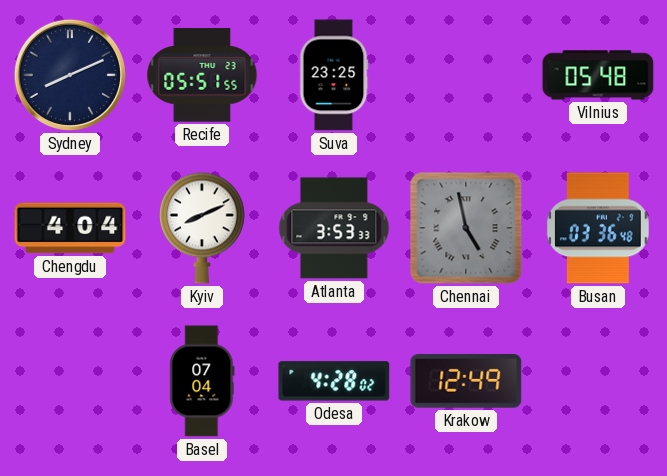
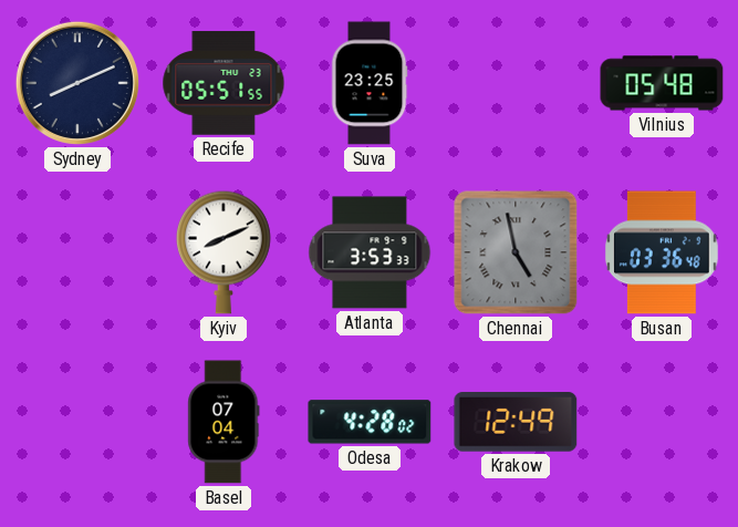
Chengdu: 4:04 -> none (70, 228)
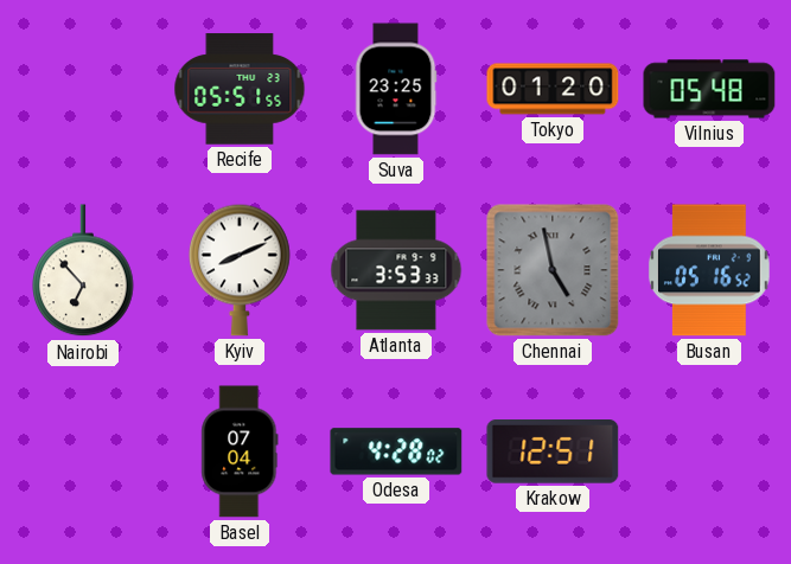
Sydney: 8:11 -> none (77, 83)
Tokyo: none -> 01:20 (553, 89)
Nairobi: none -> 6:53 (83, 271)
Busan: 03:36 -> 05:16 (709, 270)
Krakow: 12:49 -> 12:51 (553, 453)
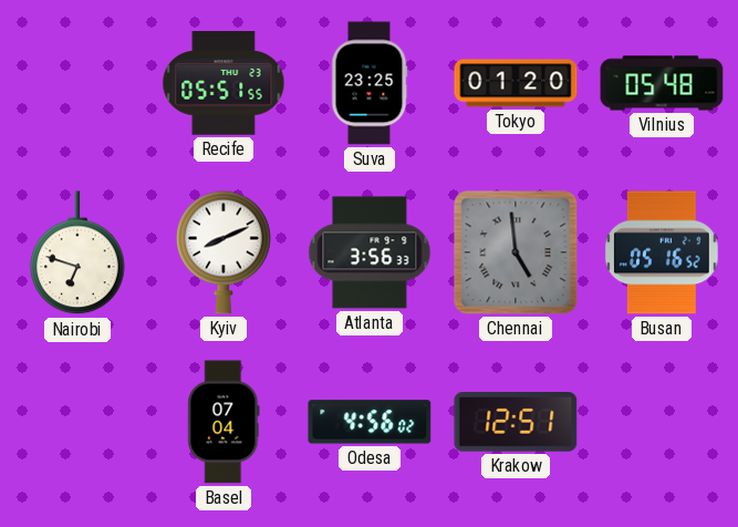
Nairobi: 6:53 -> 6:48 (77, 254)
Atlanta: 3:53 -> 3:56 (370, 252)
Chennai: 4:58 -> 4:59 (516, 252)
Odesa: 4:28 -> 4:56 (370, 422)
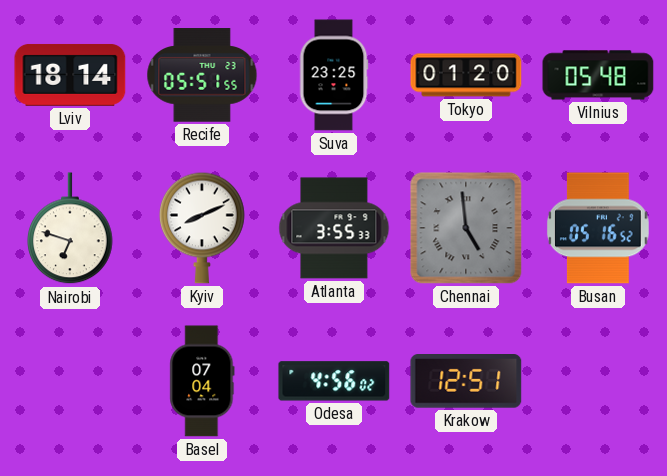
Lviv: none -> 18:14 (70, 75)
Atlanta: 3:56 -> 3:55 (334, 228)
